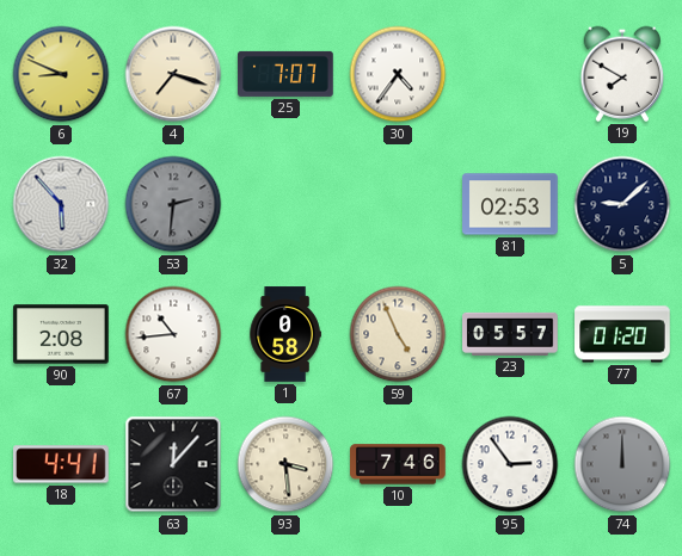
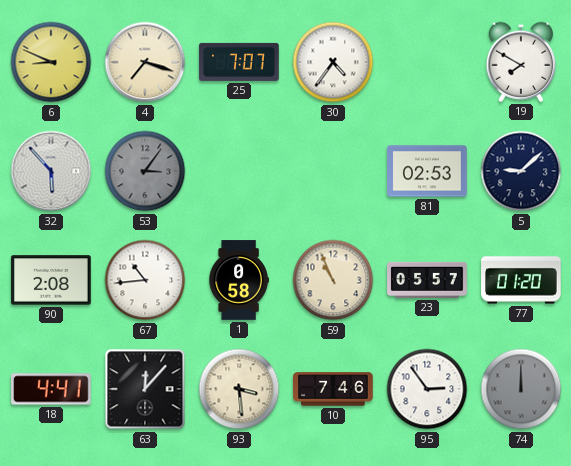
53: 2:31 -> 3:06 (145, 171)
59: 4:56 -> 10:56 (333, 280)
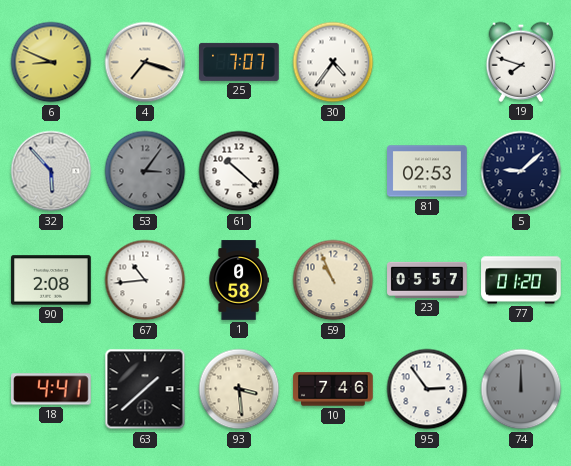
19: 7:50 -> 7:48 (521, 62)
61: none -> 10:22 (239, 171)
63: 12:07 -> 1:38 (145, 389)
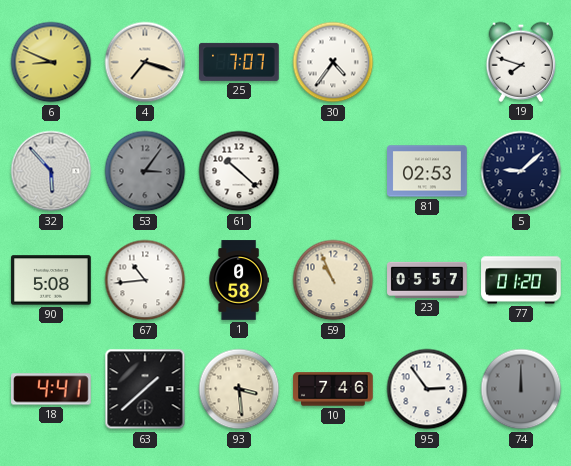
90: 2:08 -> 5:08 (51, 280)
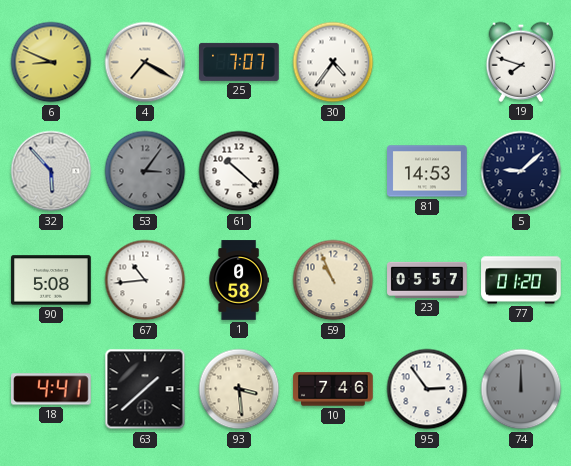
4: 7:18 -> 7:20 (145, 62)
81: 02:53 -> 14:53 (427, 171)
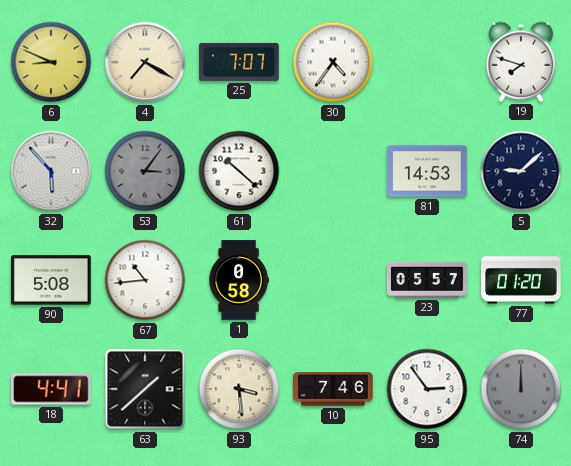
59: 10:56 -> none (333, 280)
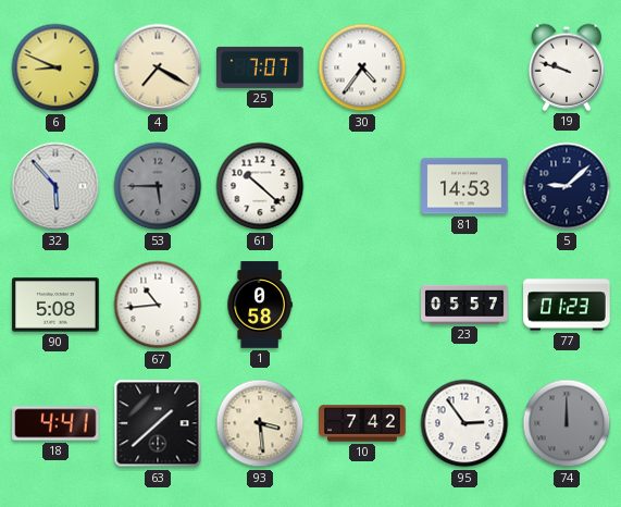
19: 7:48 -> 9:48 (567, 67)
53: 3:06 -> 5:45 (158, 186)
77: 01:20 -> 01:23 (567, 305)
10: 7:46 -> 7:42 (362, 423)
